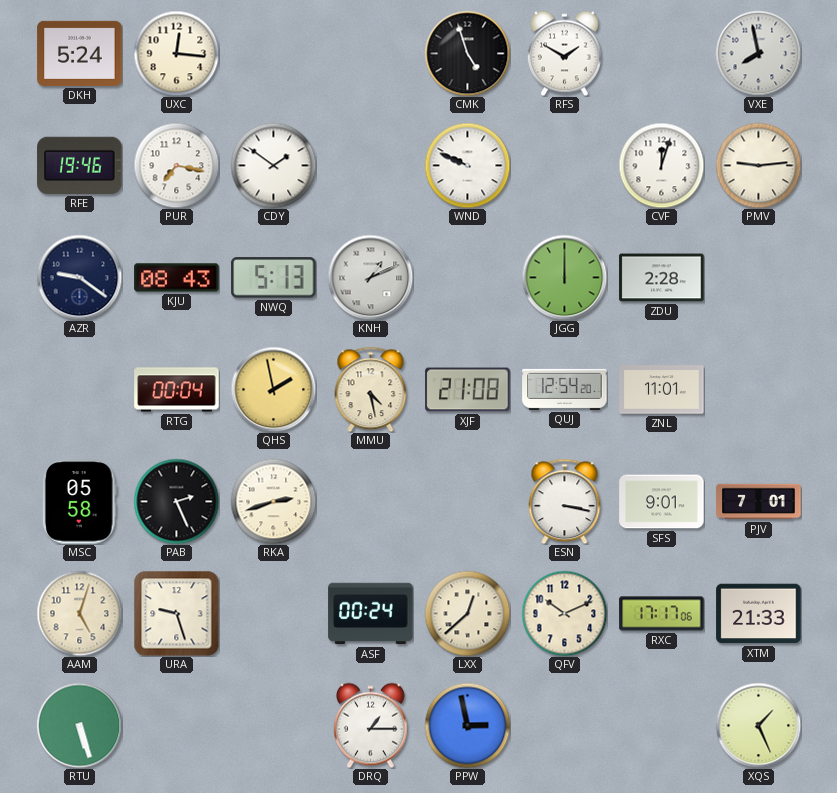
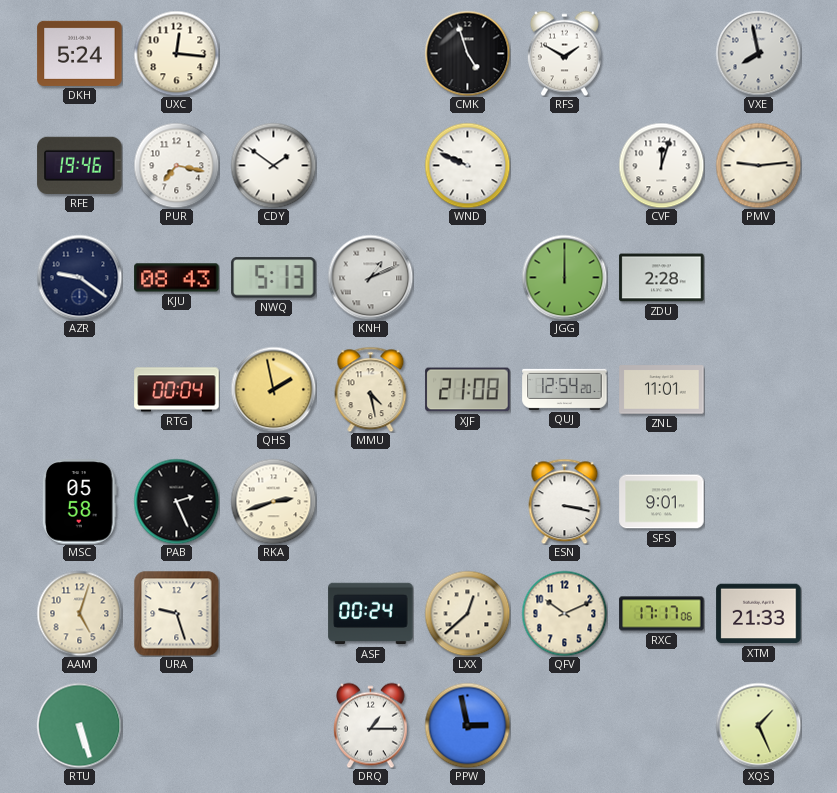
PJV: 7:01 -> none (759, 502)
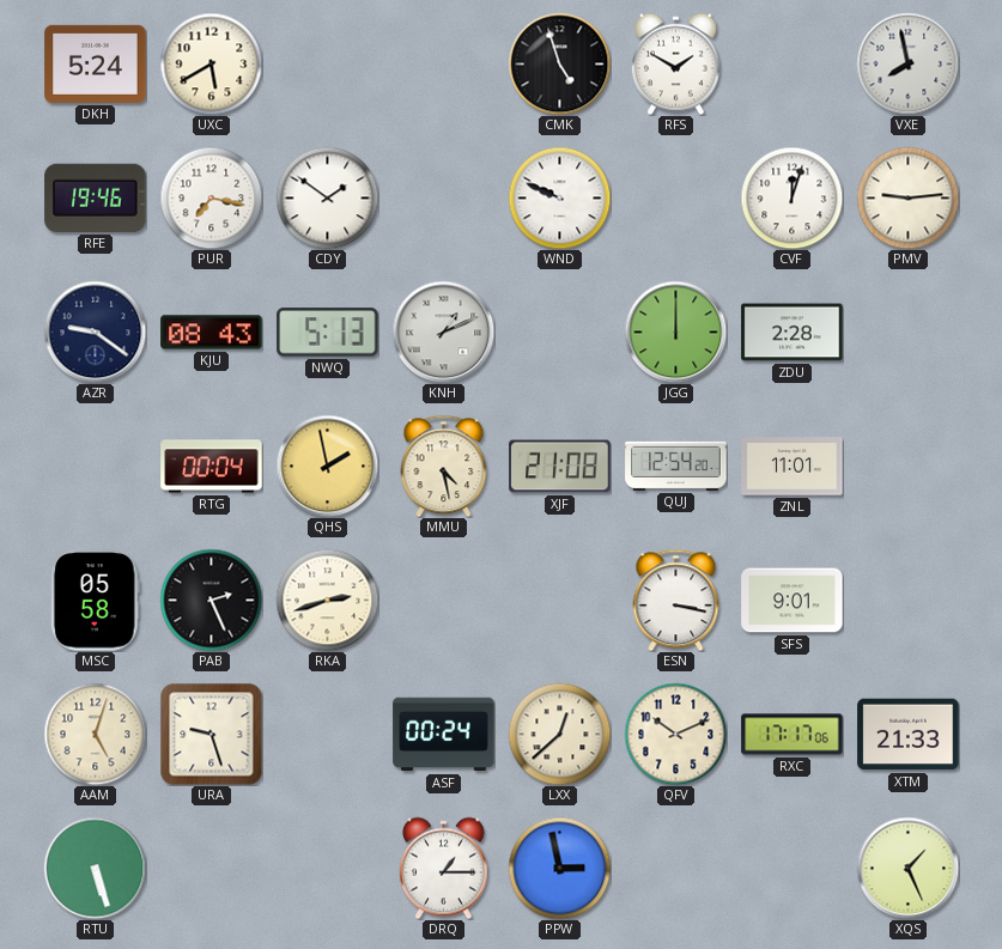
UXC: 12:16 -> 5:40 (211, 63)
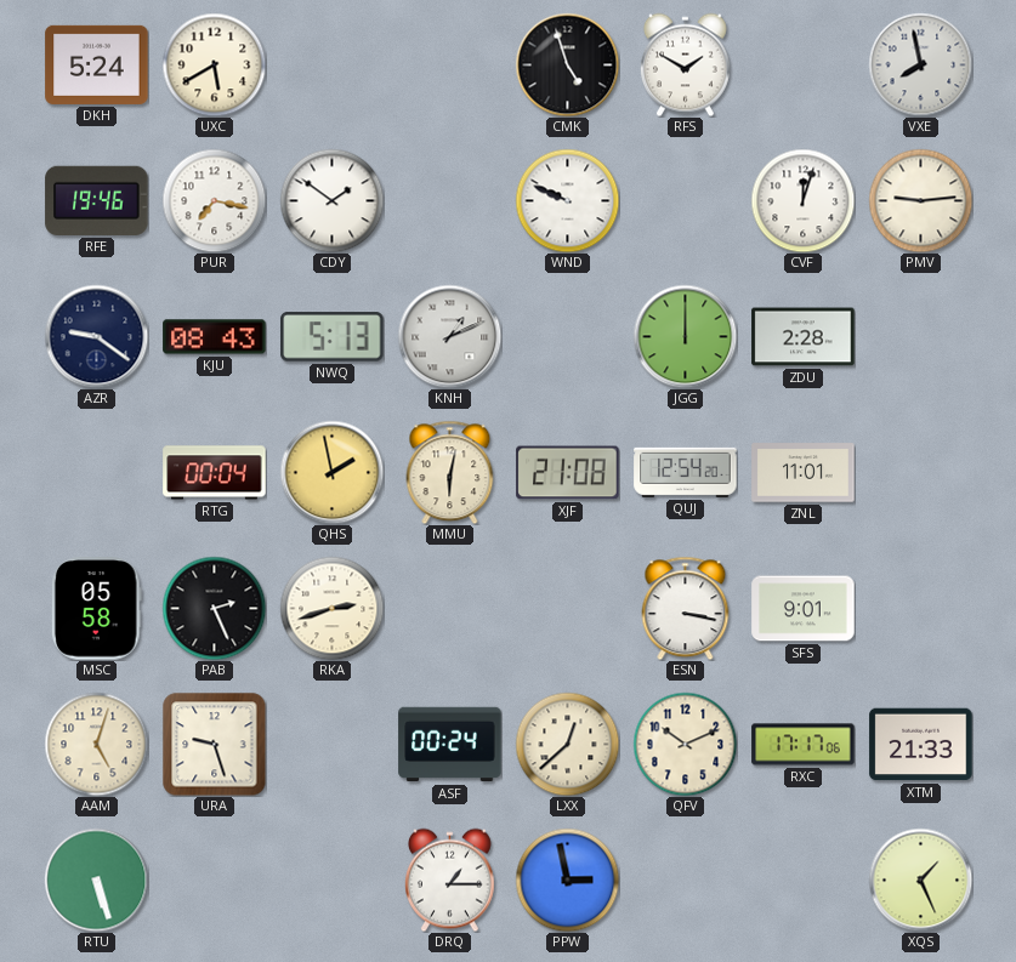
MMU: 4:28 -> 6:02 (450, 472)
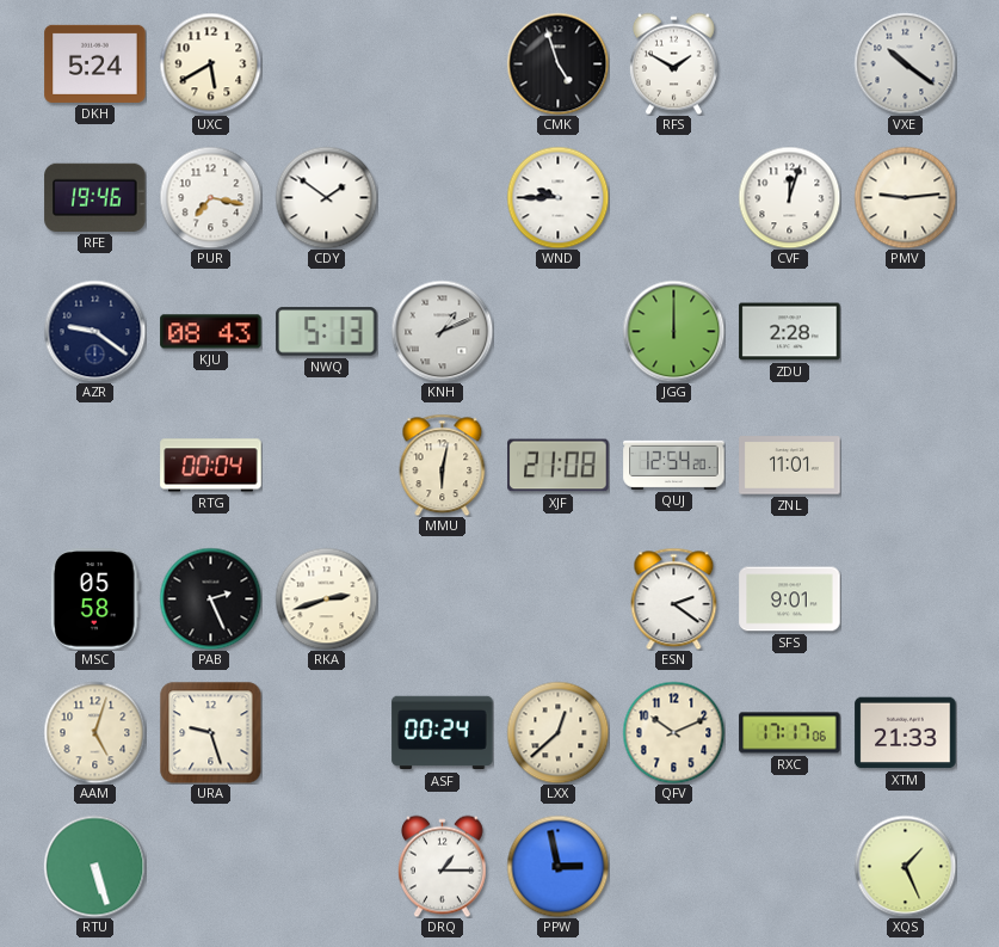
VXE: 7:58 -> 10:21 (905, 63)
WND: 9:49 -> 9:45 (557, 197)
QHS: 1:58 -> none (331, 472)
ESN: 3:17 -> 2:21 (674, 598)
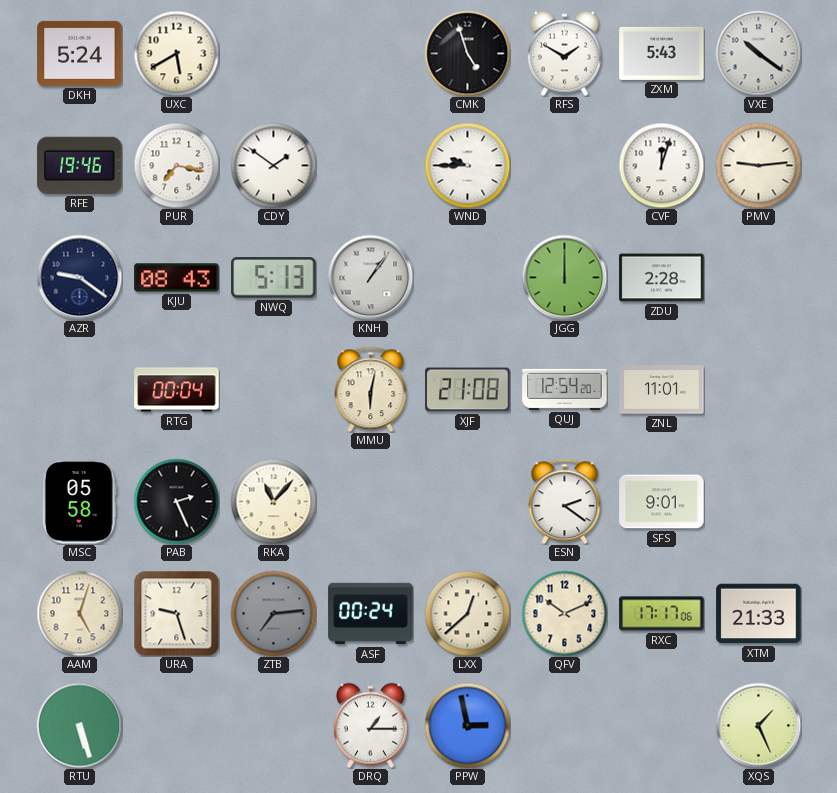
ZXM: none -> 5:43 (662, 53)
KNH: 1:11 -> 1:06 (370, 277)
RKA: 2:42 -> 11:07 (273, 501)
ZTB: none -> 7:14 (273, 613)
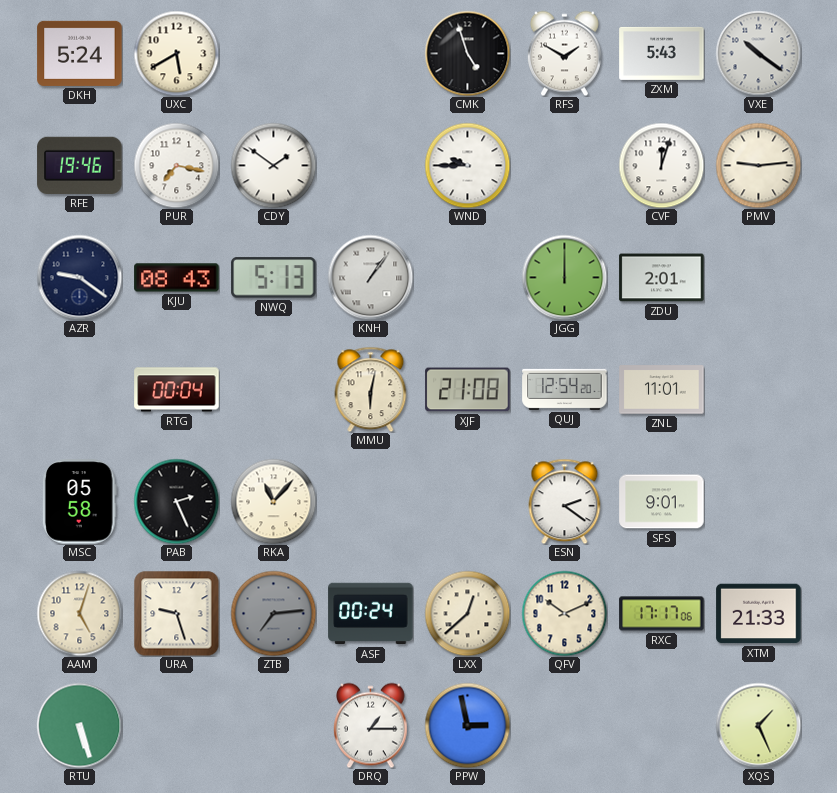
ZDU: 2:28 -> 2:01 (662, 278)
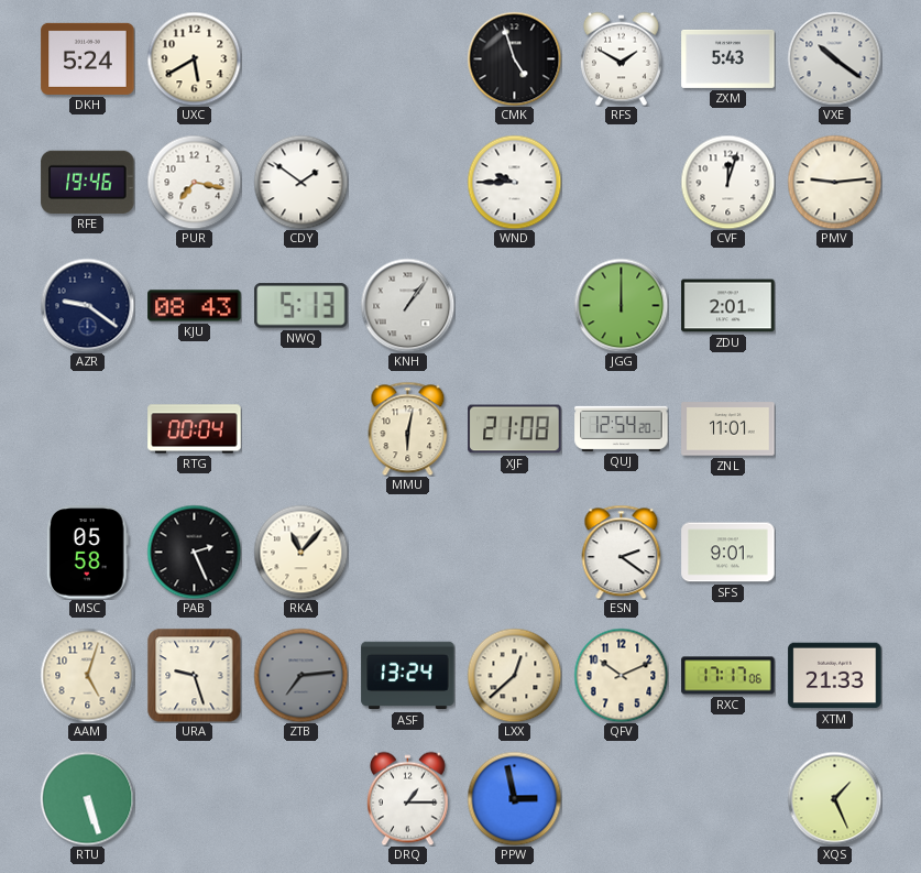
ASF: 00:24 -> 13:24 (408, 676)
